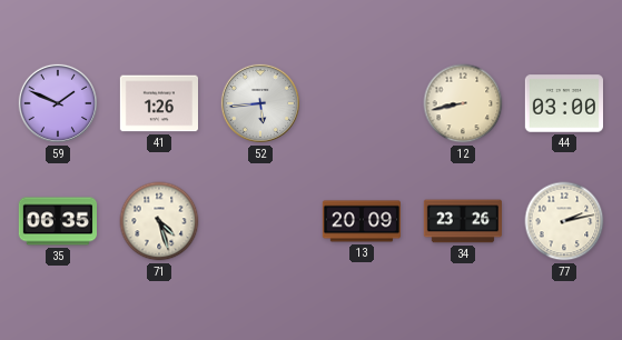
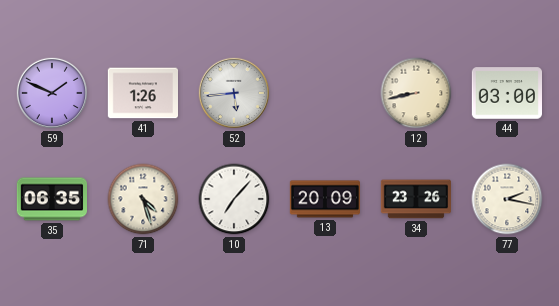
10: none -> 7:07 (234, 199)
77: 2:13 -> 2:17 (507, 199)
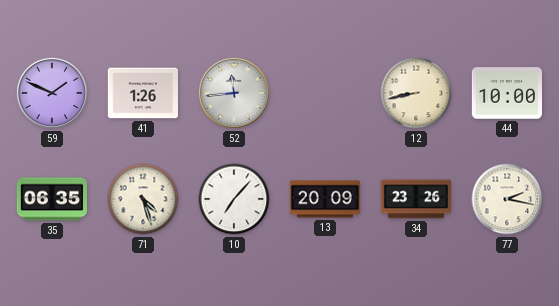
52: 5:44 -> 11:44 (234, 93)
44: 03:00 -> 10:00 (506, 93)
